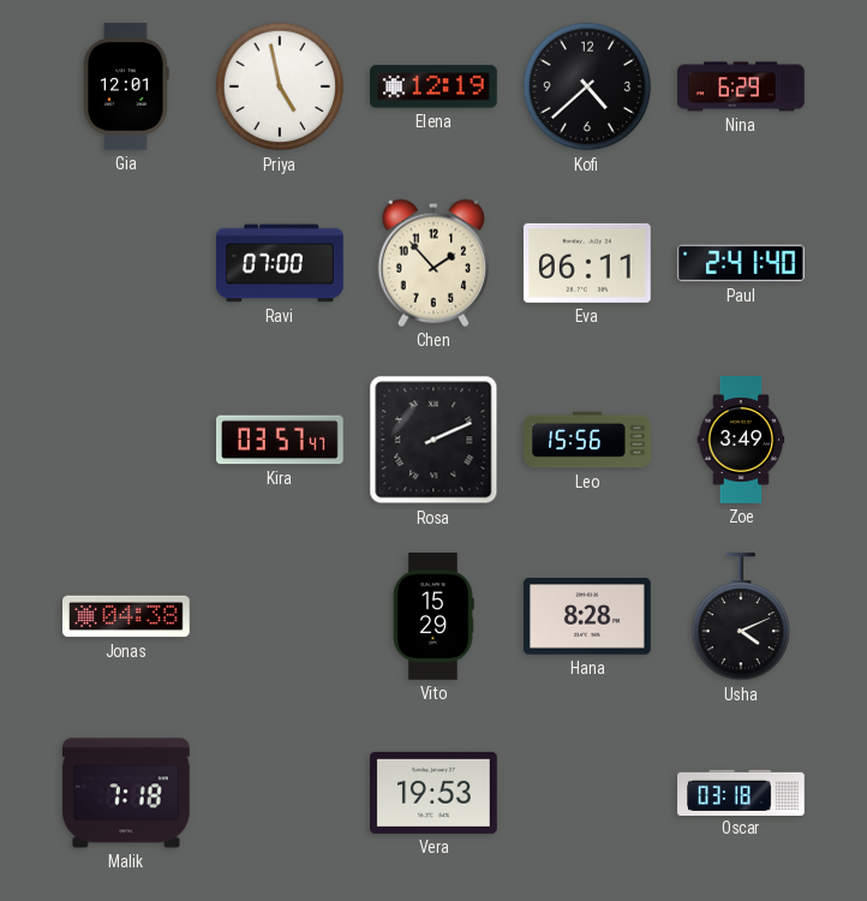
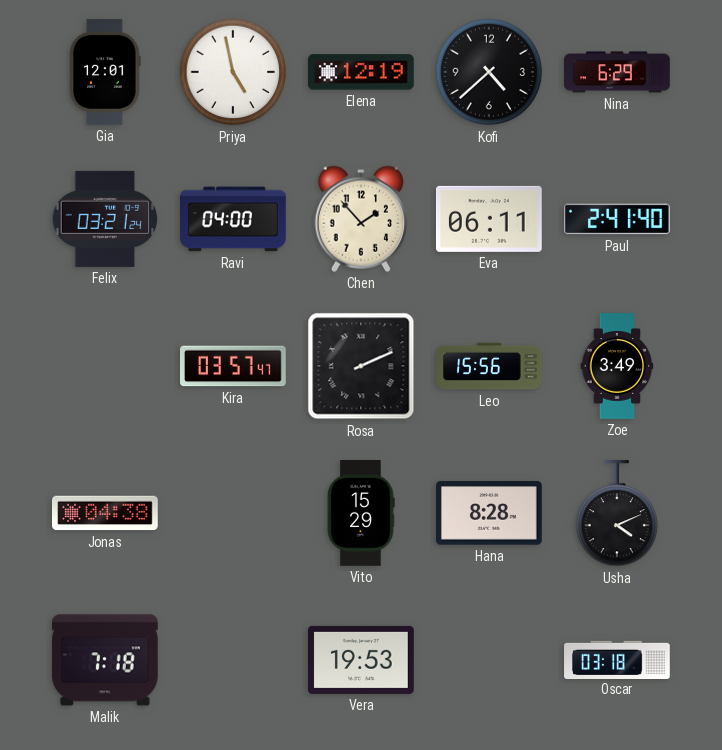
Felix: none -> 03:21 (105, 219)
Ravi: 07:00 -> 04:00 (233, 219)
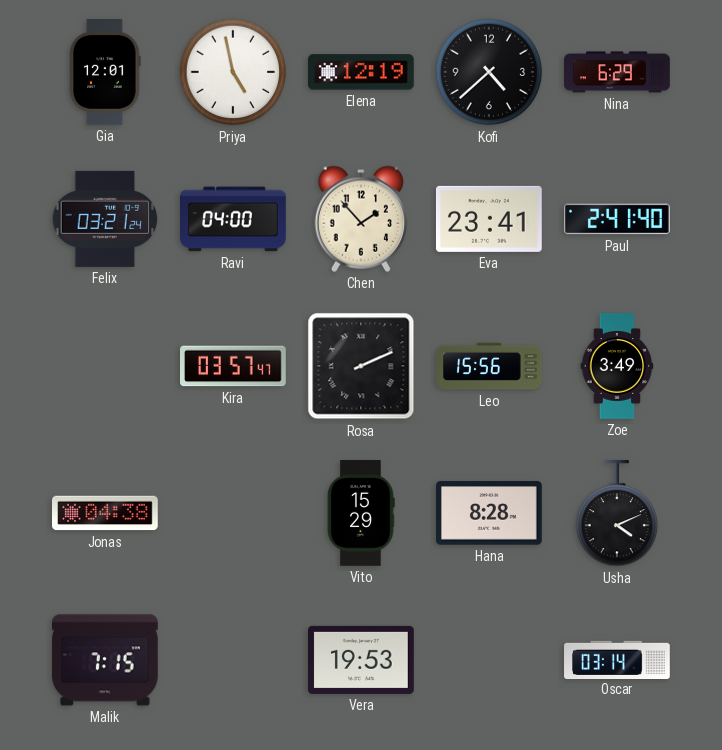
Eva: 06:11 -> 23:41 (489, 219)
Malik: 7:18 -> 7:15 (106, 660)
Oscar: 03:18 -> 03:14 (617, 659)
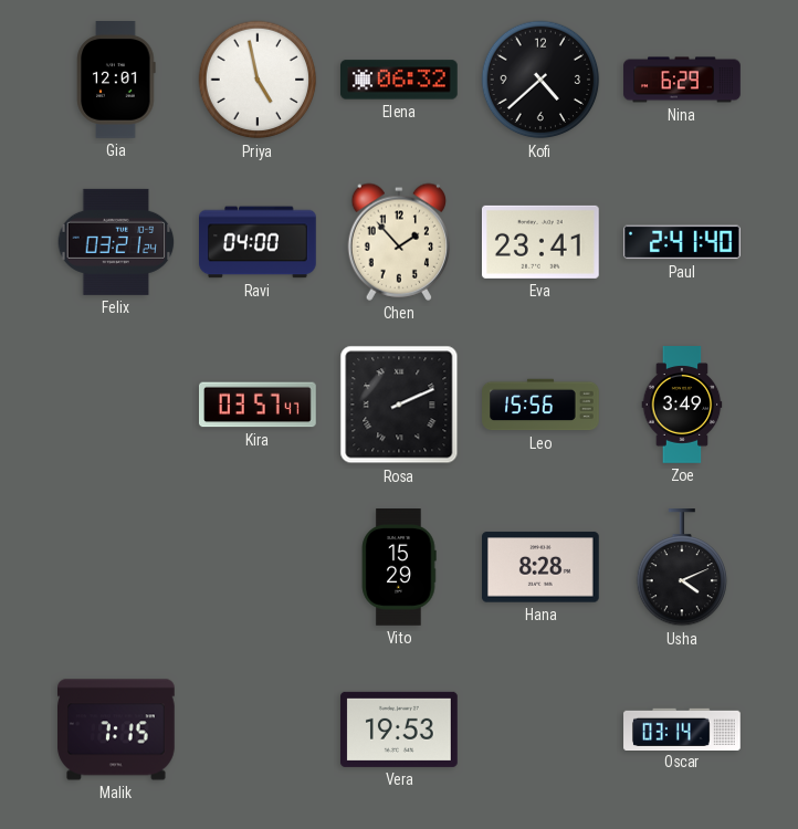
Elena: 12:19 -> 06:32 (400, 80)
Jonas: 04:38 -> none (106, 513)
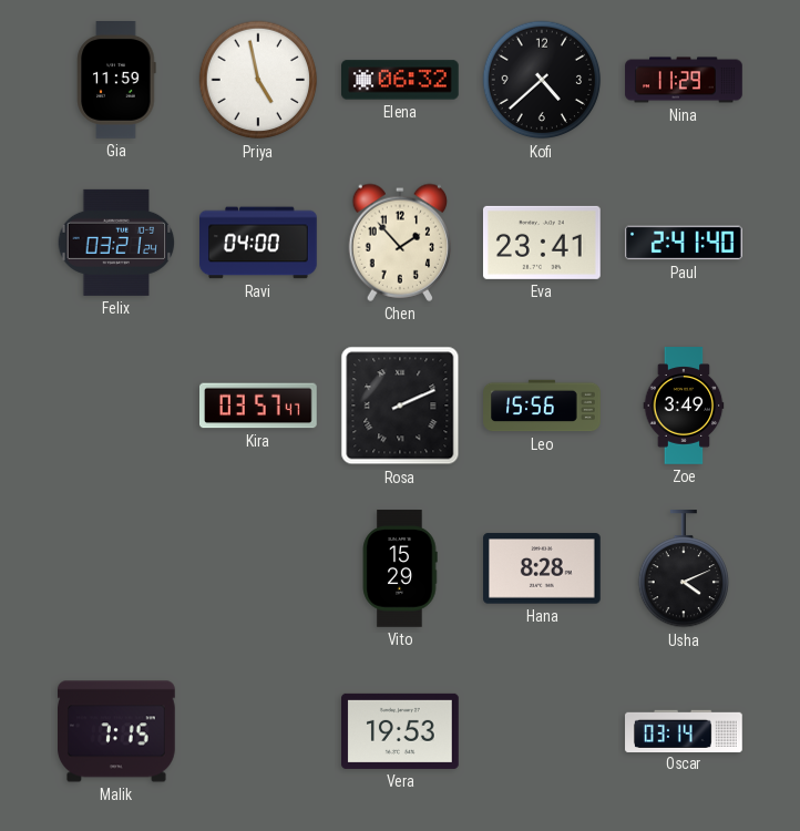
Gia: 12:01 -> 11:59 (116, 80)
Nina: 6:29 -> 11:29 (684, 80)
